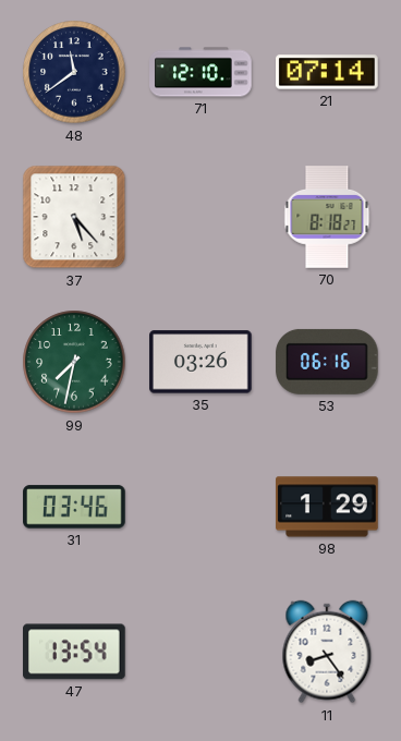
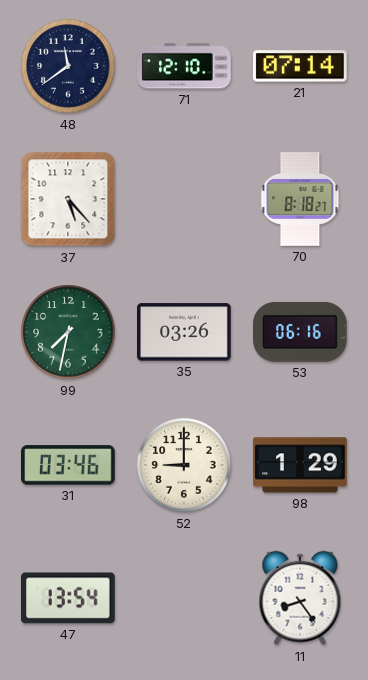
52: none -> 9:00 (184, 465)
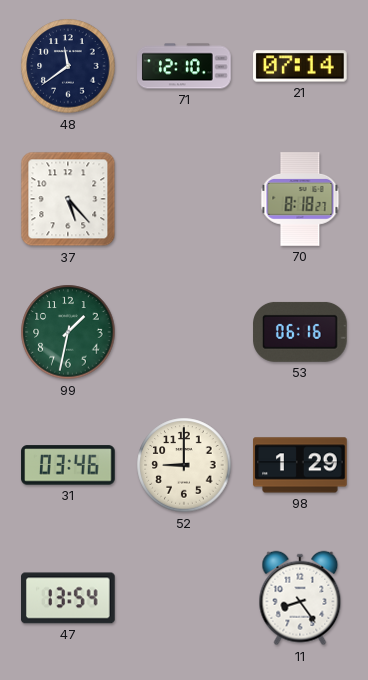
99: 7:32 -> 1:32 (68, 332)
35: 03:26 -> none (184, 332)
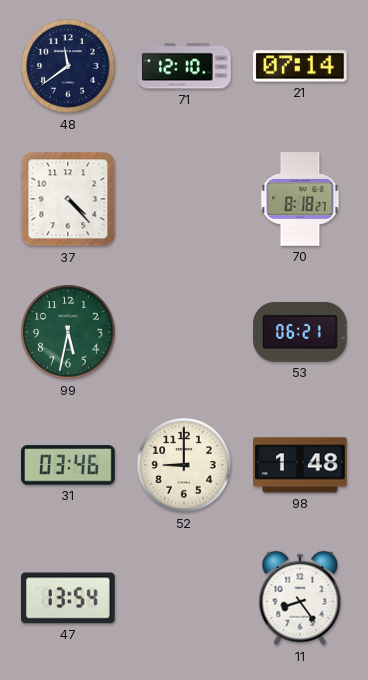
37: 5:23 -> 4:23 (68, 199)
99: 1:32 -> 5:32 (68, 332)
53: 06:16 -> 06:21 (300, 332)
98: 1:29 -> 1:48 (300, 465)
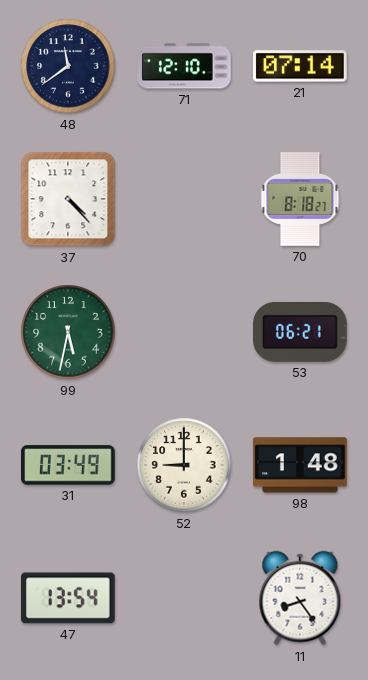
31: 03:46 -> 03:49 (68, 465)
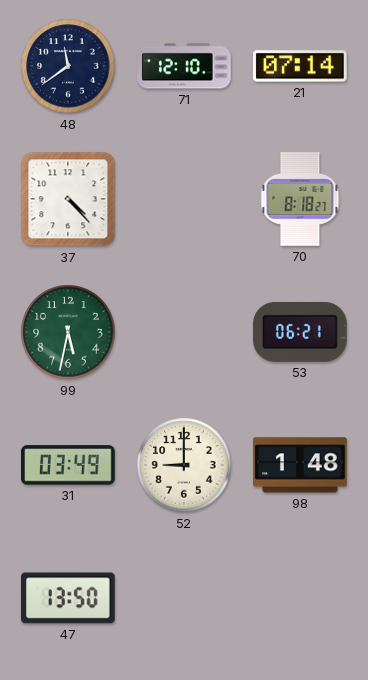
47: 13:54 -> 13:50 (69, 598)
11: 8:24 -> none (300, 598)
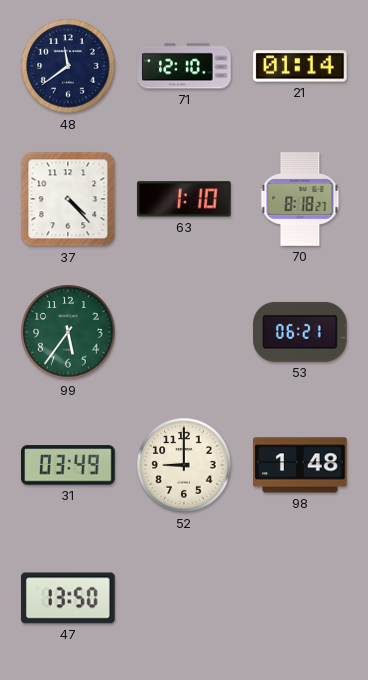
21: 07:14 -> 01:14 (300, 66)
63: none -> 1:10 (185, 199)
99: 5:32 -> 5:36 (68, 332)
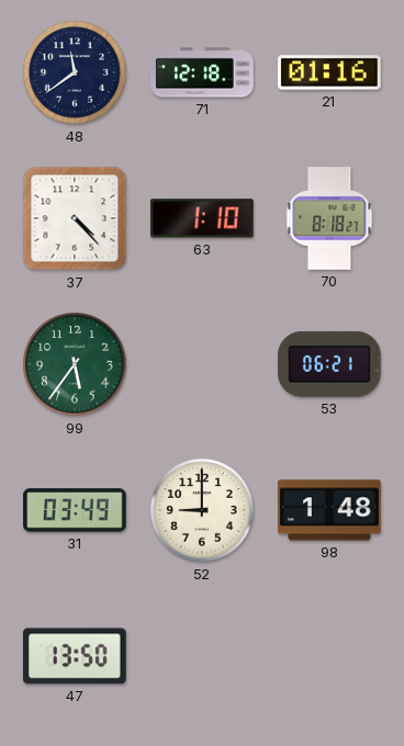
71: 12:10 -> 12:18 (202, 72)
21: 01:14 -> 01:16 (329, 72)
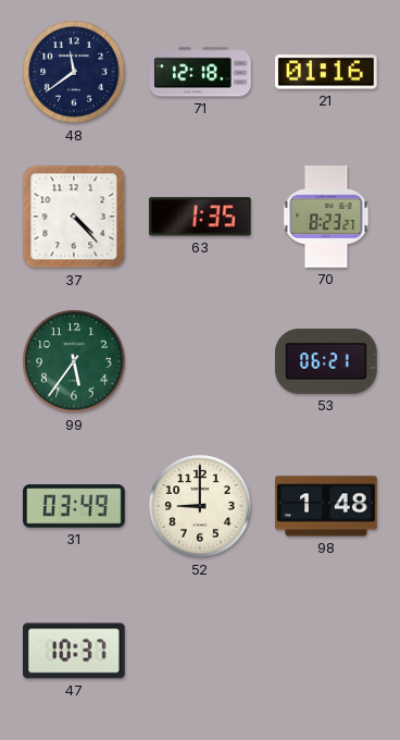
63: 1:10 -> 1:35 (201, 217)
70: 8:18 -> 8:23 (326, 217)
47: 13:50 -> 10:37 (75, 651)
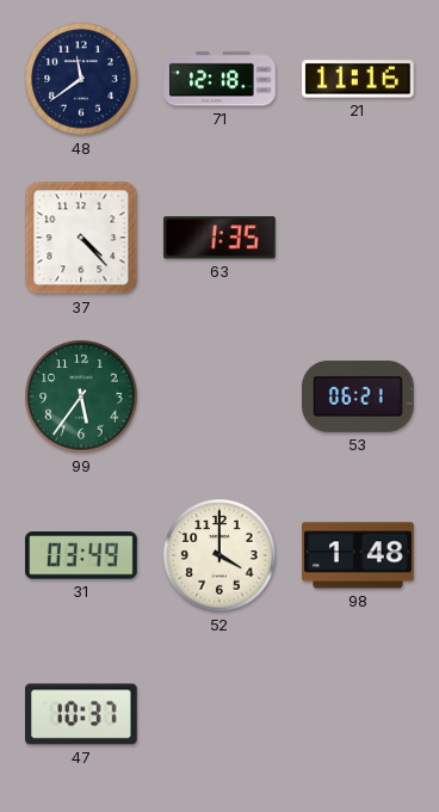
21: 01:16 -> 11:16 (358, 79)
70: 8:23 -> none (326, 217)
52: 9:00 -> 4:00 (219, 555)
